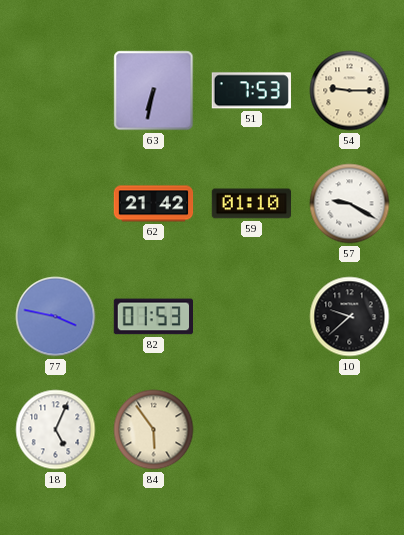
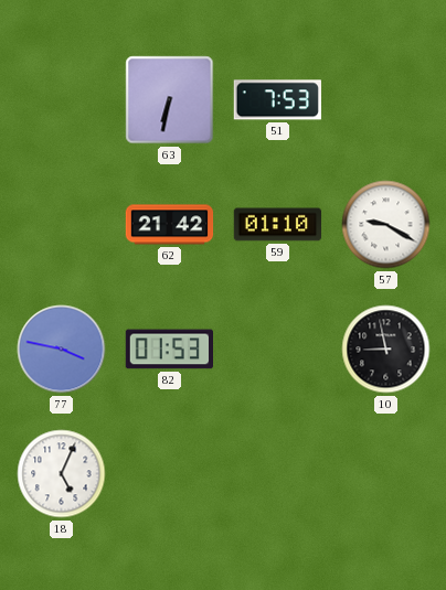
54: 9:15 -> none (350, 91)
10: 9:38 -> 8:58 (386, 350)
84: 5:54 -> none (154, 430)
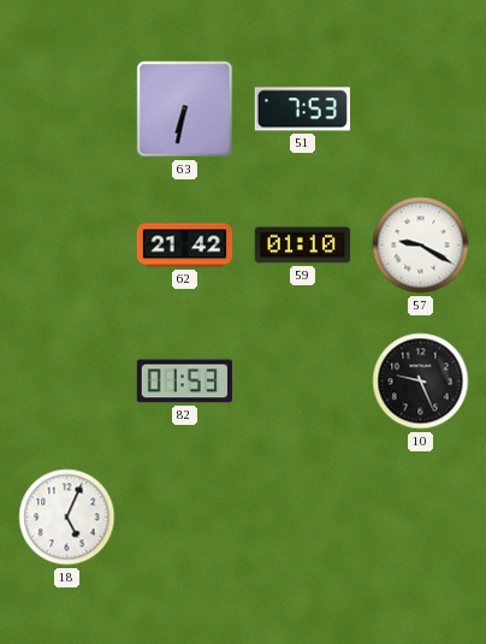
77: 3:47 -> none (62, 350)
10: 8:58 -> 9:26 (421, 382)
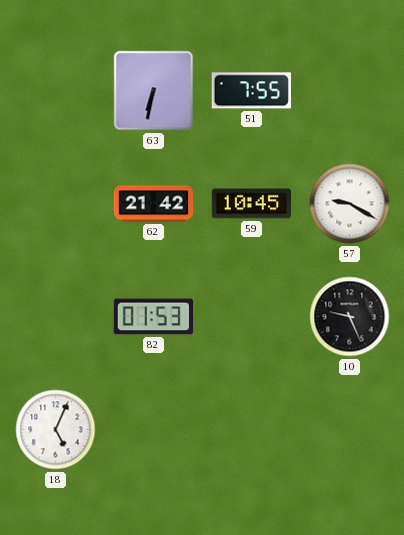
51: 7:53 -> 7:55 (251, 91)
59: 01:10 -> 10:45 (252, 204)
